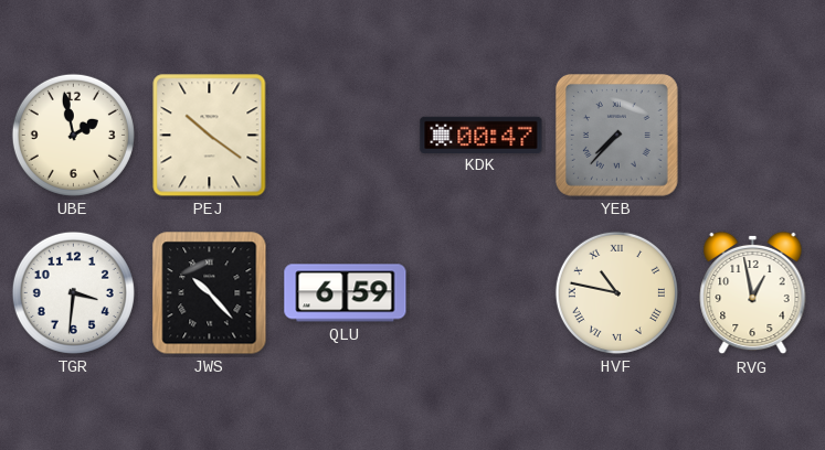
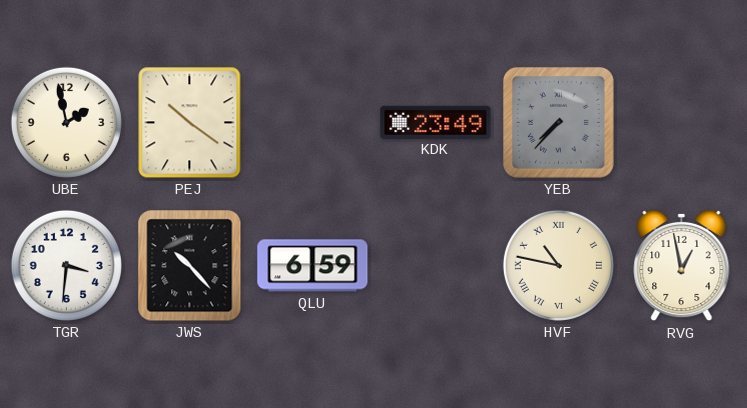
KDK: 00:47 -> 23:49 (436, 122)
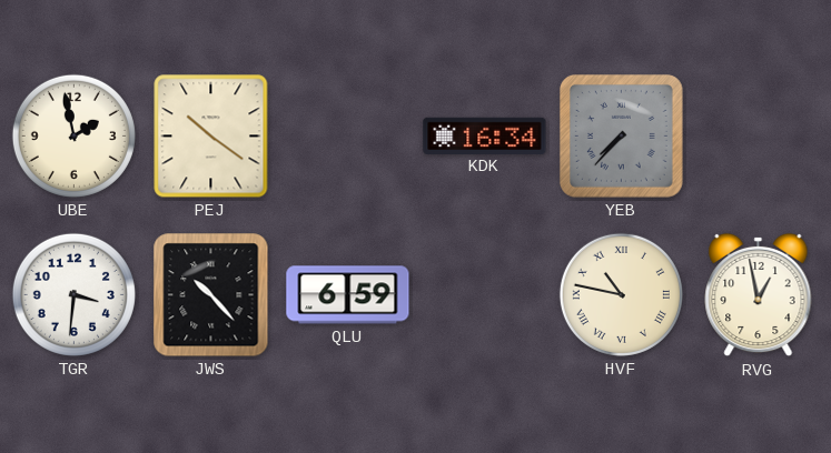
KDK: 23:49 -> 16:34 (485, 135)
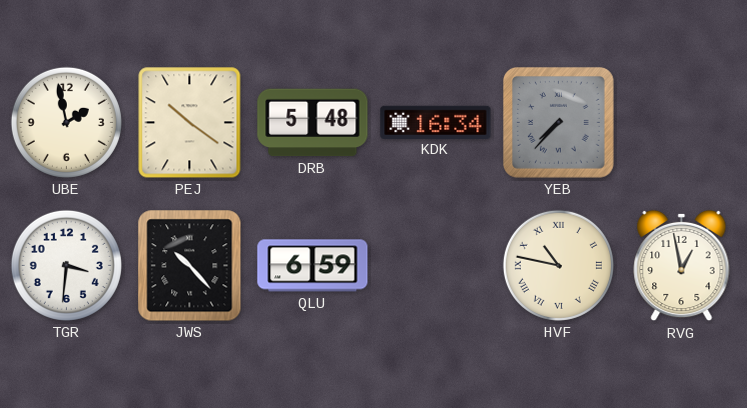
DRB: none -> 5:48 (313, 123)
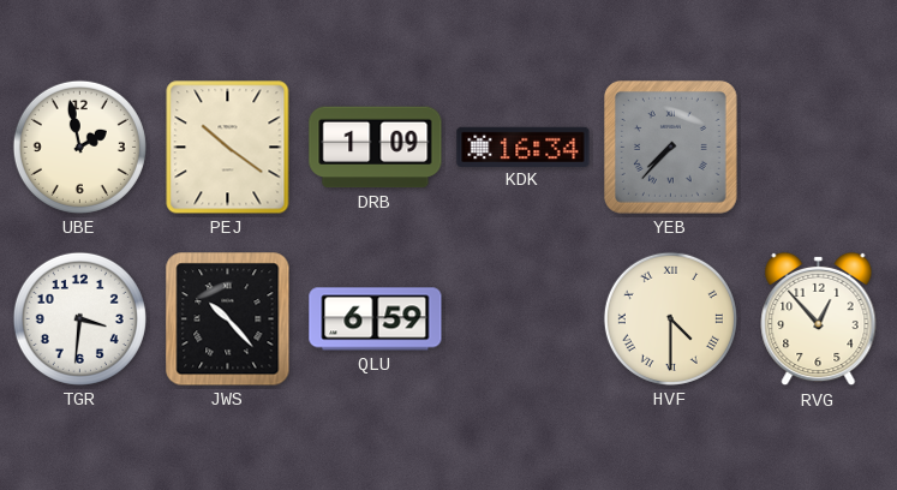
DRB: 5:48 -> 1:09 (376, 148)
HVF: 10:47 -> 4:30 (670, 318)
RVG: 12:58 -> 12:53 (819, 319)
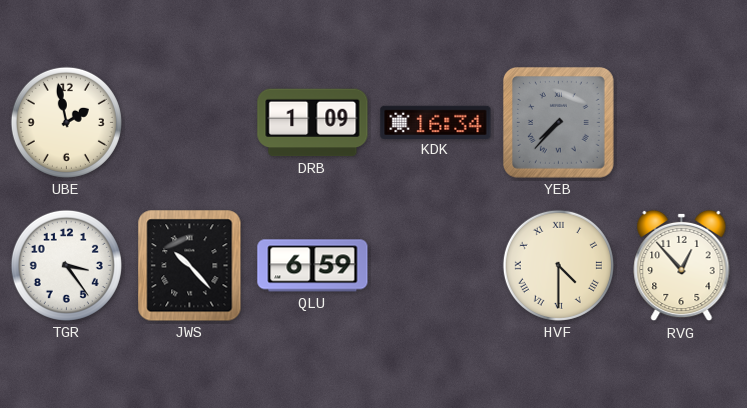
PEJ: 10:21 -> none (228, 148)
TGR: 3:31 -> 3:24 (66, 265)
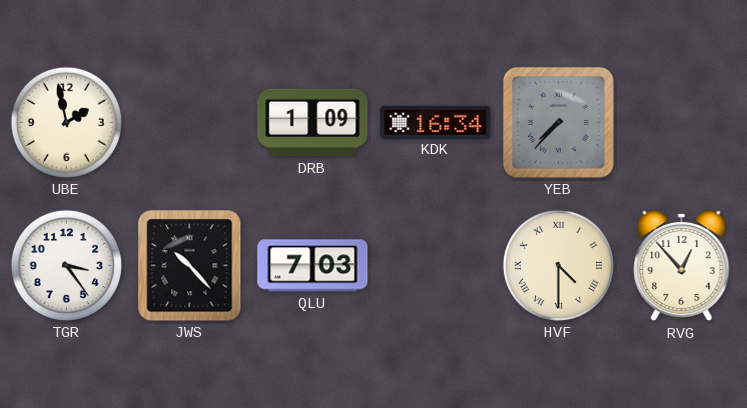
QLU: 6:59 -> 7:03 (313, 266)
